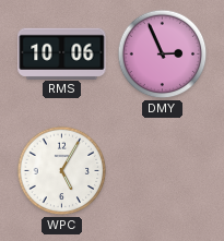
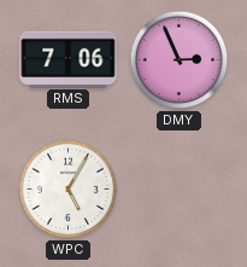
RMS: 10:06 -> 7:06 (69, 59)
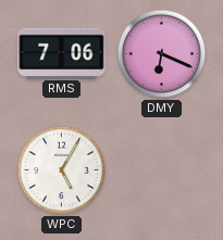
DMY: 2:56 -> 6:19 (162, 54)
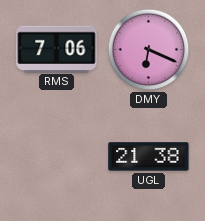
WPC: 5:05 -> none (62, 170)
UGL: none -> 21:38 (149, 157)
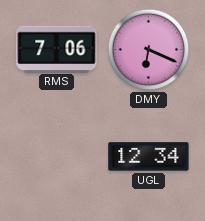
UGL: 21:38 -> 12:34 (149, 157)
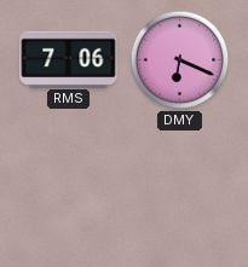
UGL: 12:34 -> none (149, 157)
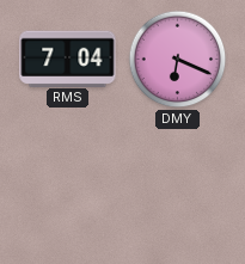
RMS: 7:06 -> 7:04 (68, 59)
